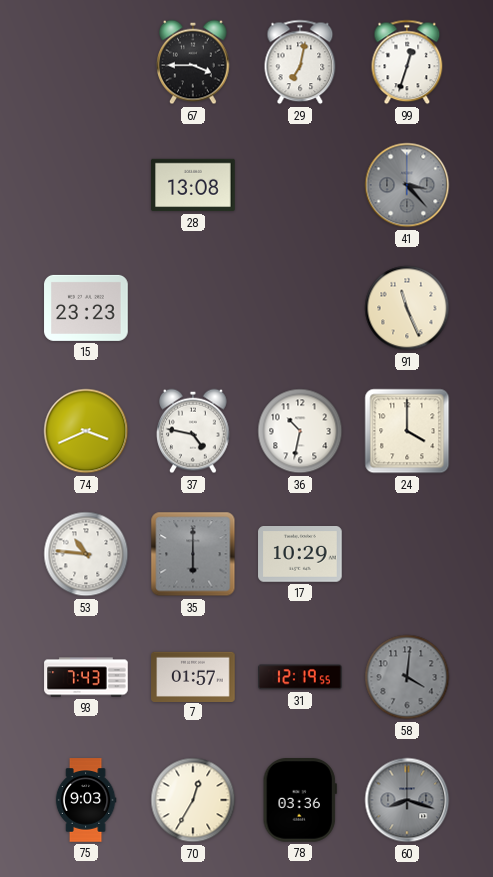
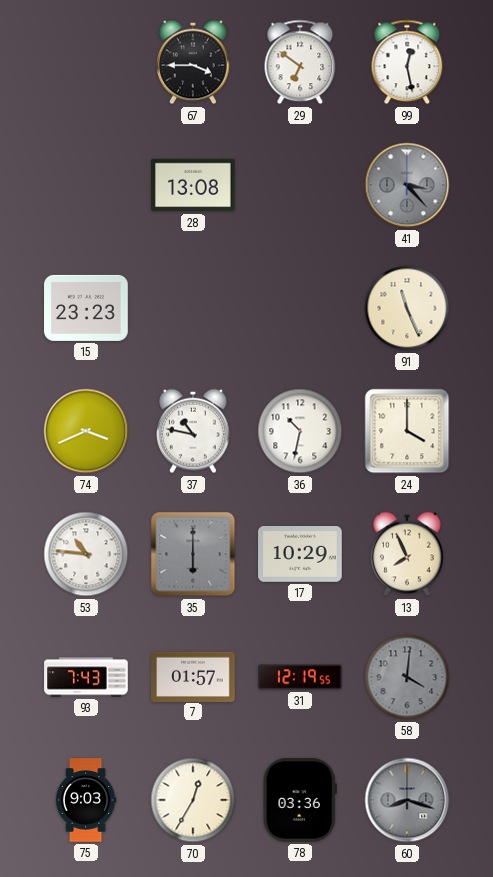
29: 7:02 -> 6:51 (300, 62)
99: 12:33 -> 12:28 (407, 62)
37: 4:47 -> 10:47 (194, 431)
13: none -> 7:56 (408, 554)
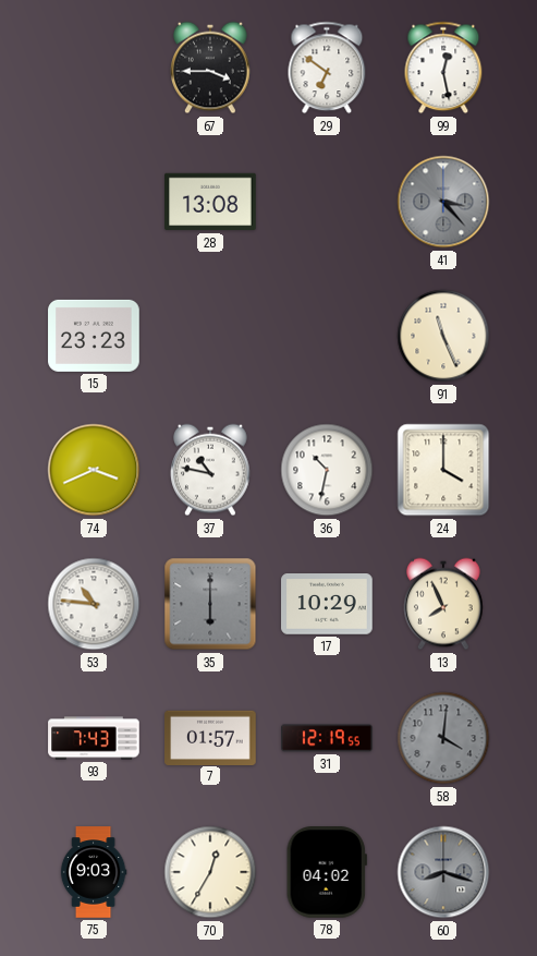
78: 03:36 -> 04:02 (327, 873)
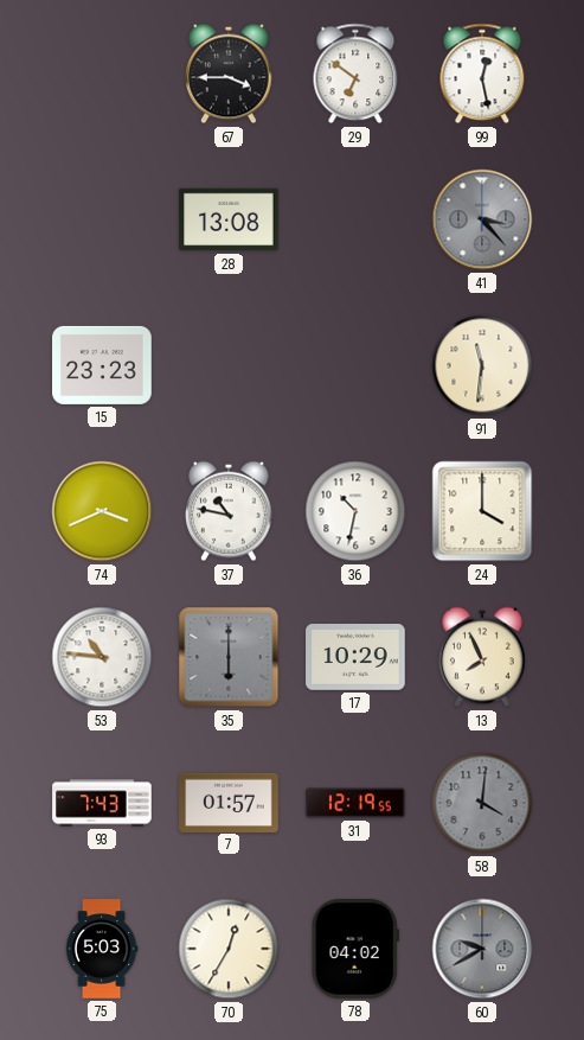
91: 11:26 -> 11:31 (482, 365)
75: 9:03 -> 5:03 (102, 949)
60: 8:18 -> 9:40 (482, 949)
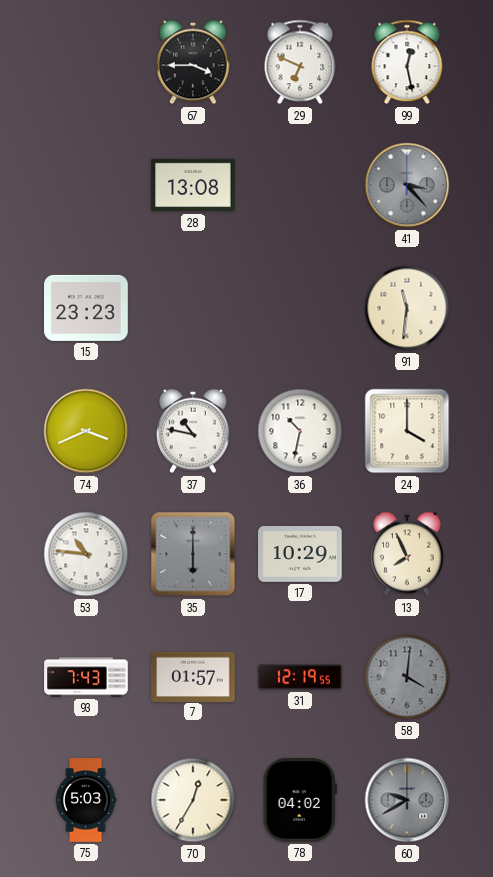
29: 6:51 -> 6:49 (300, 62)
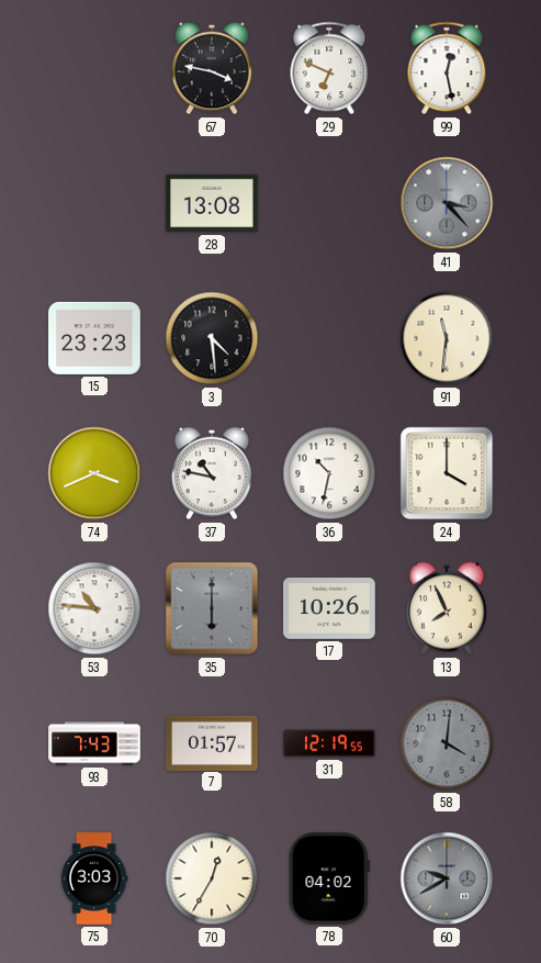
67: 3:45 -> 3:47 (213, 68)
3: none -> 4:29 (212, 338)
17: 10:29 -> 10:26 (329, 608)
75: 5:03 -> 3:03 (94, 878)
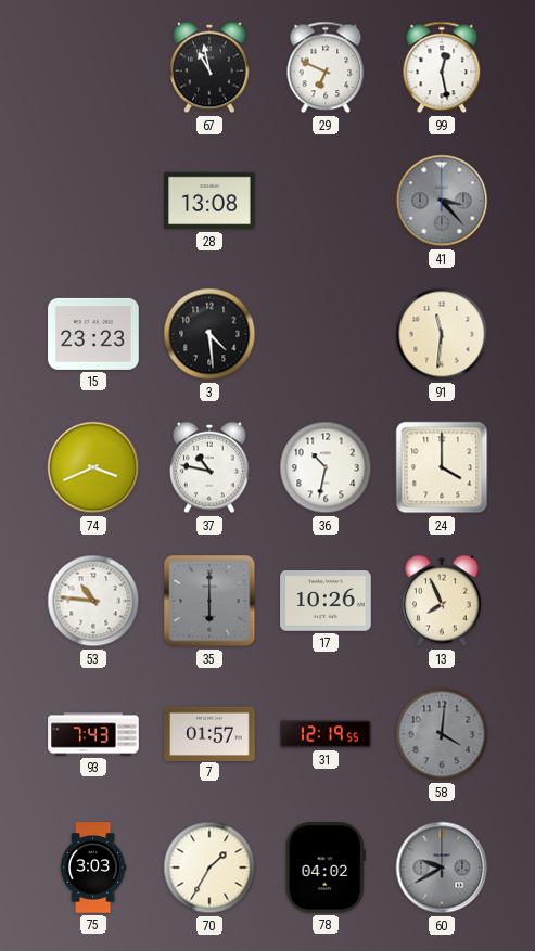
67: 3:47 -> 10:58 (211, 67)
70: 12:35 -> 1:35 (209, 868)
